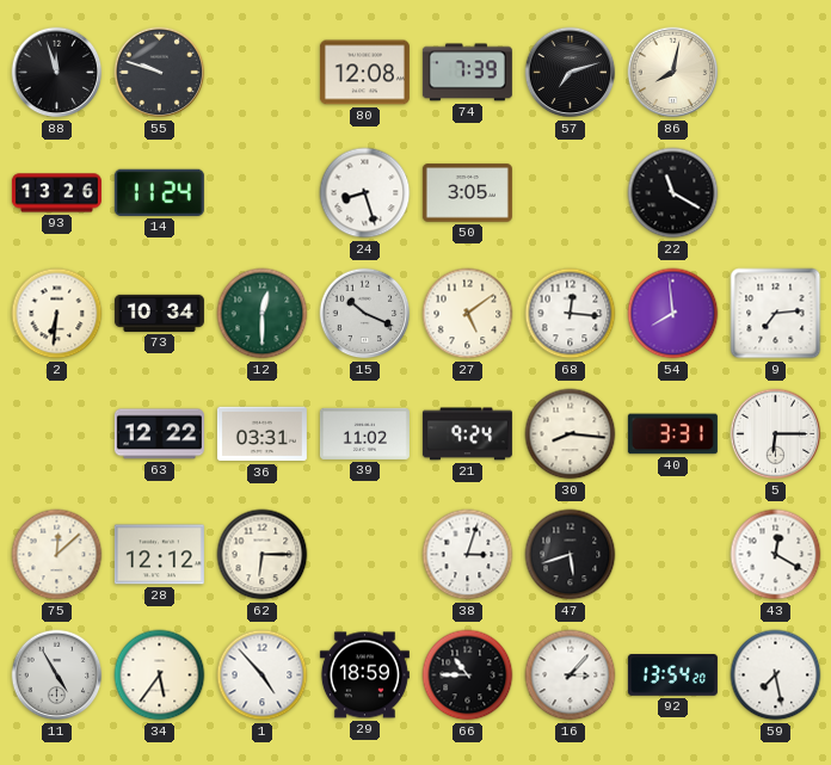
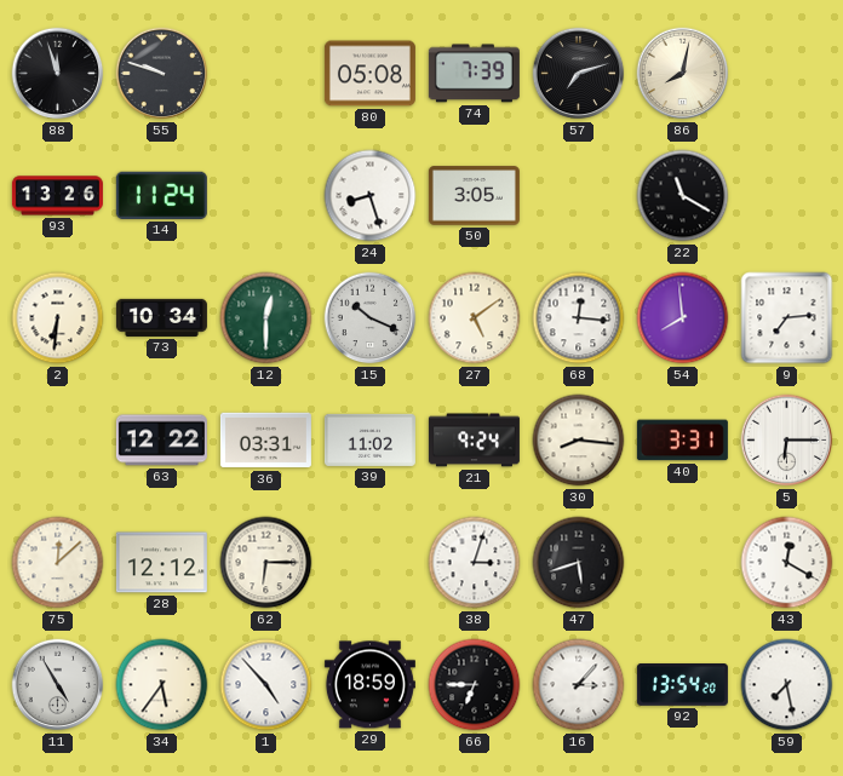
80: 12:08 -> 05:08 (369, 74)
66: 10:45 -> 6:45 (475, 685)
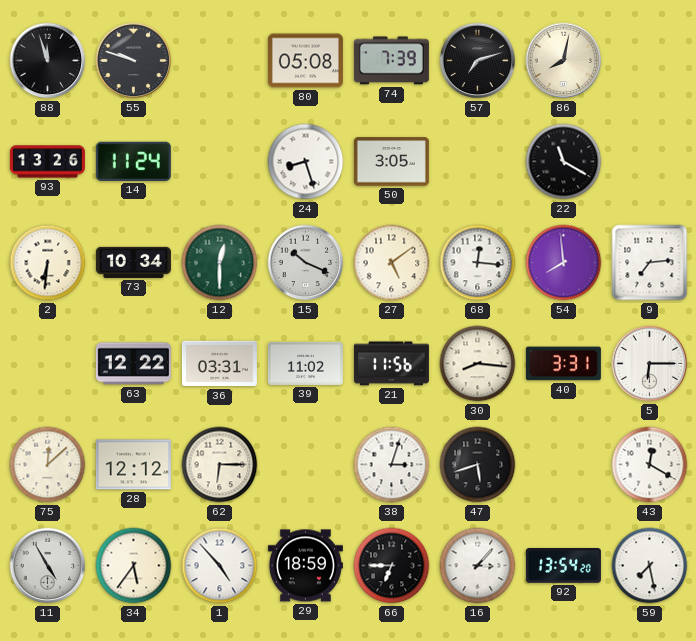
21: 9:24 -> 11:56 (391, 364)
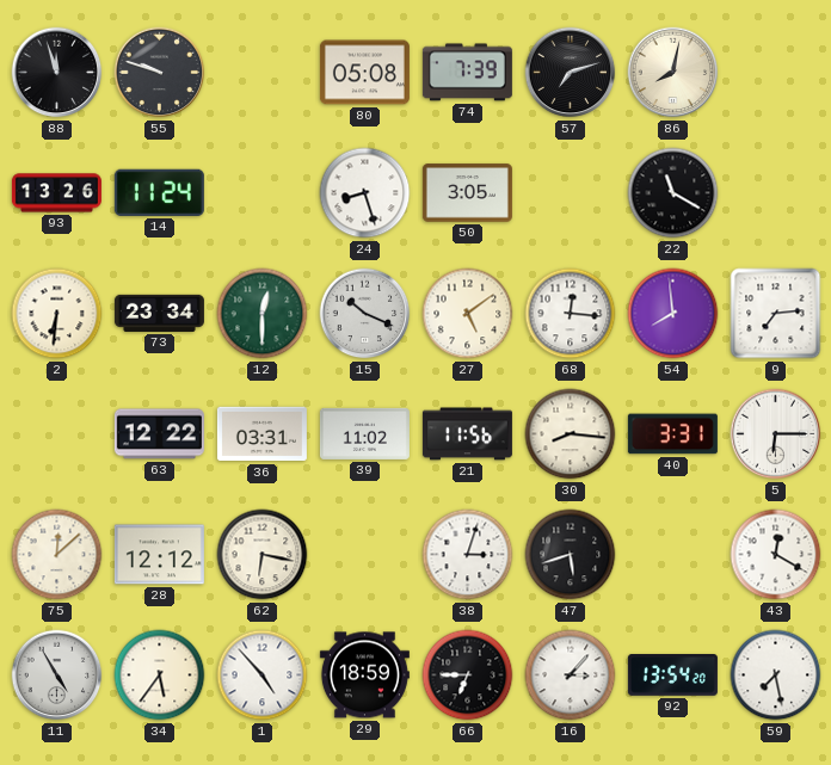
73: 10:34 -> 23:34 (159, 313)
62: 6:15 -> 6:17 (263, 555)
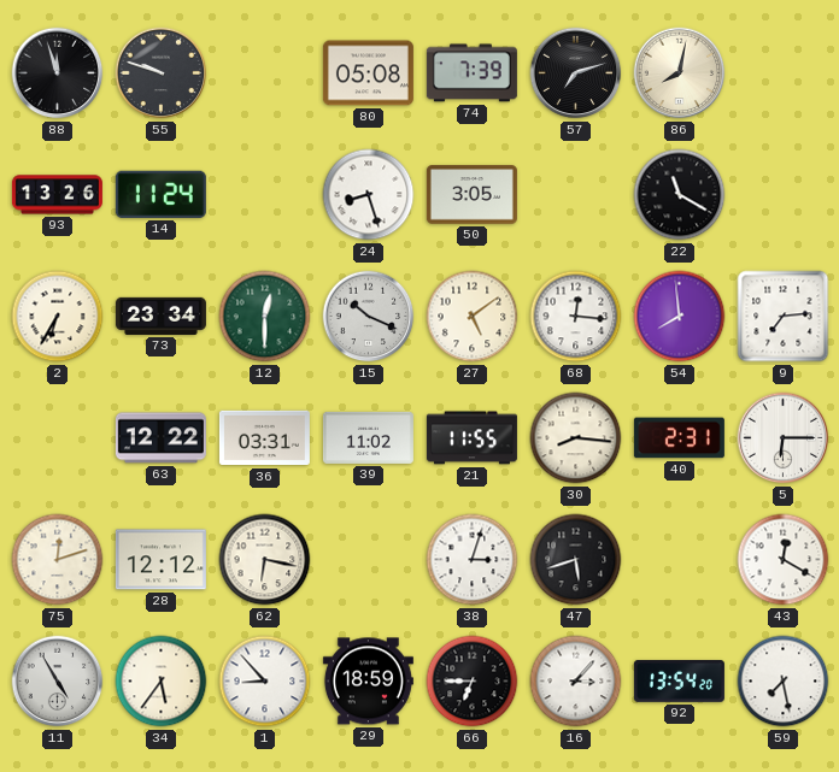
2: 6:31 -> 6:35 (58, 317)
21: 11:56 -> 11:55 (471, 438)
40: 3:31 -> 2:31 (679, 438)
75: 12:08 -> 12:12 (58, 560)
1: 4:53 -> 8:53 (265, 682)
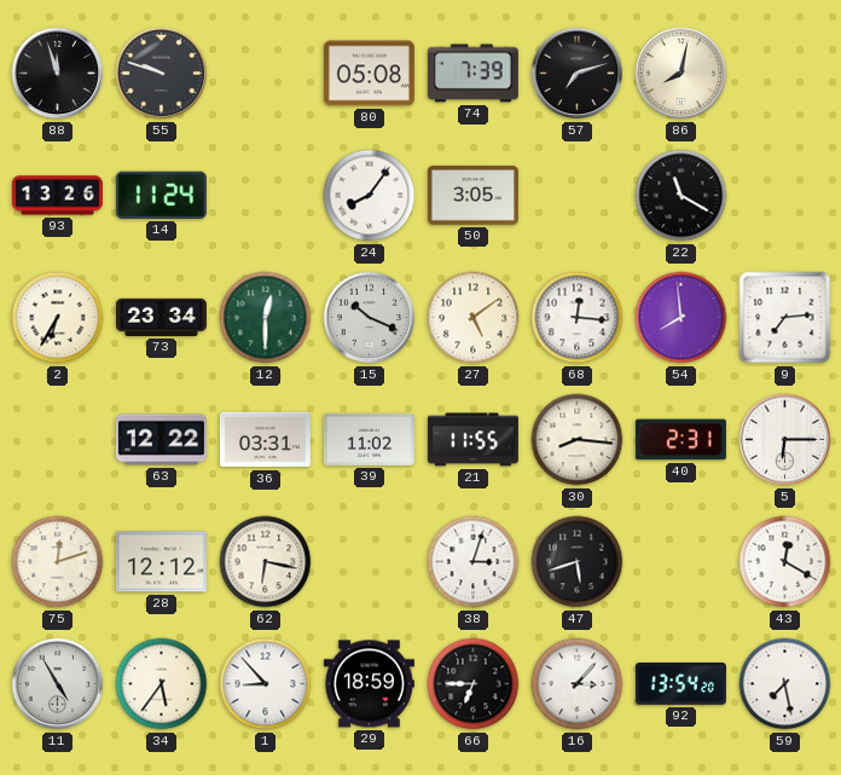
24: 8:27 -> 8:06 (370, 196)
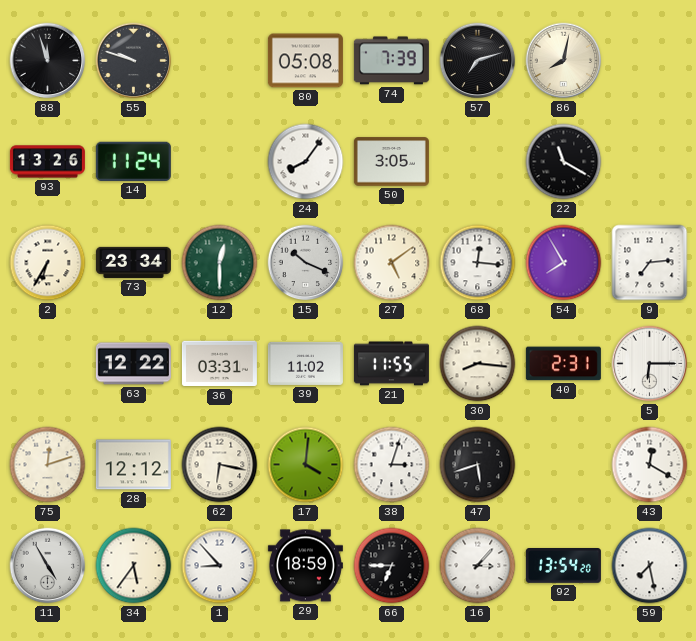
54: 7:59 -> 7:55 (564, 263)
17: none -> 4:01 (306, 465)
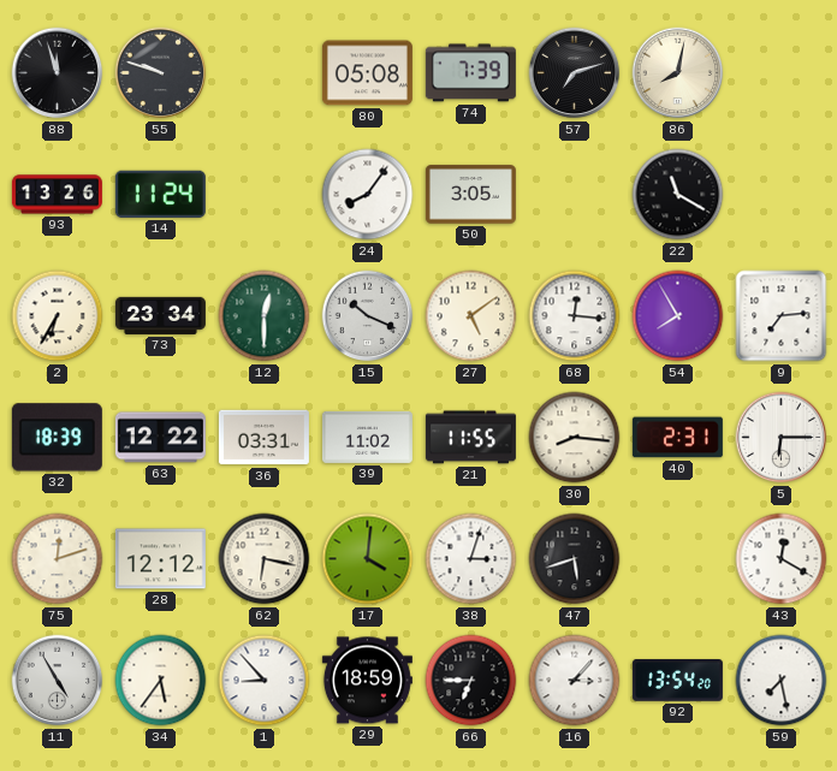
32: none -> 18:39 (57, 438)
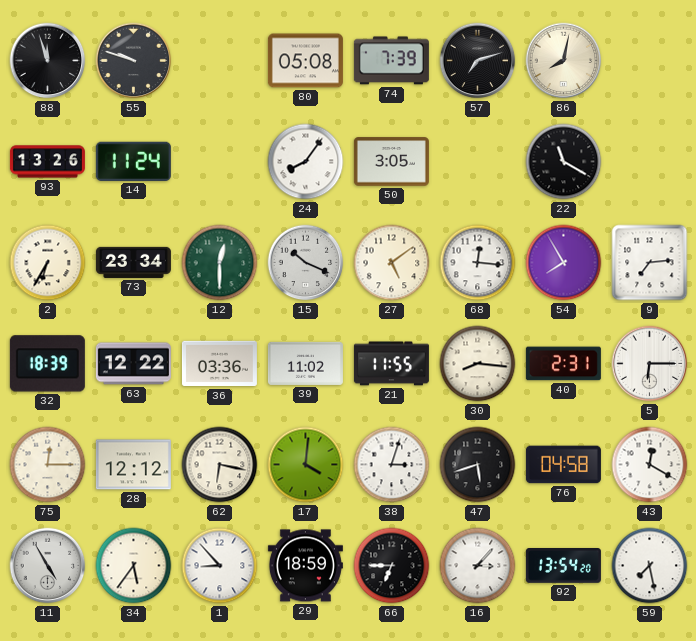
36: 03:31 -> 03:36 (219, 364)
75: 12:12 -> 12:15 (48, 465)
76: none -> 04:58 (563, 465)
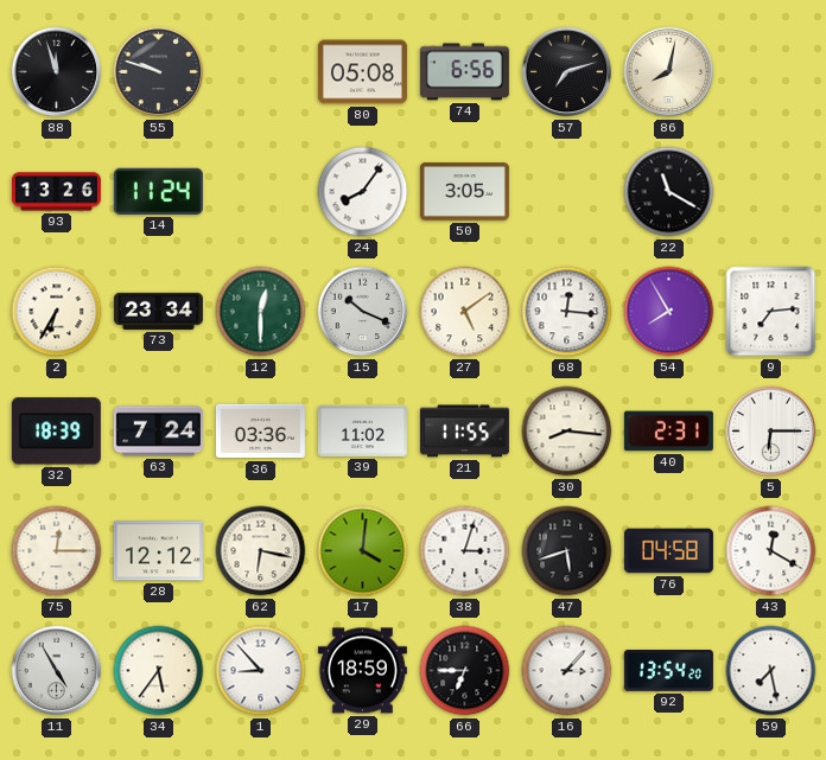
74: 7:39 -> 6:56 (464, 72)
63: 12:22 -> 7:24 (158, 432)
